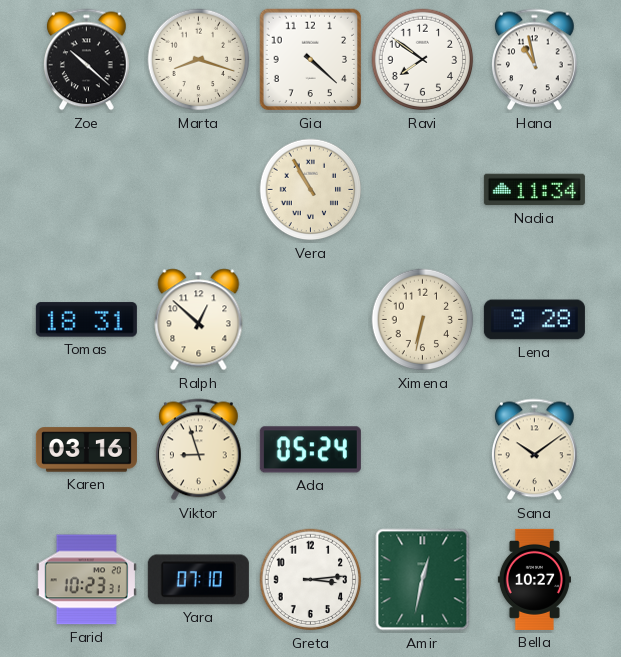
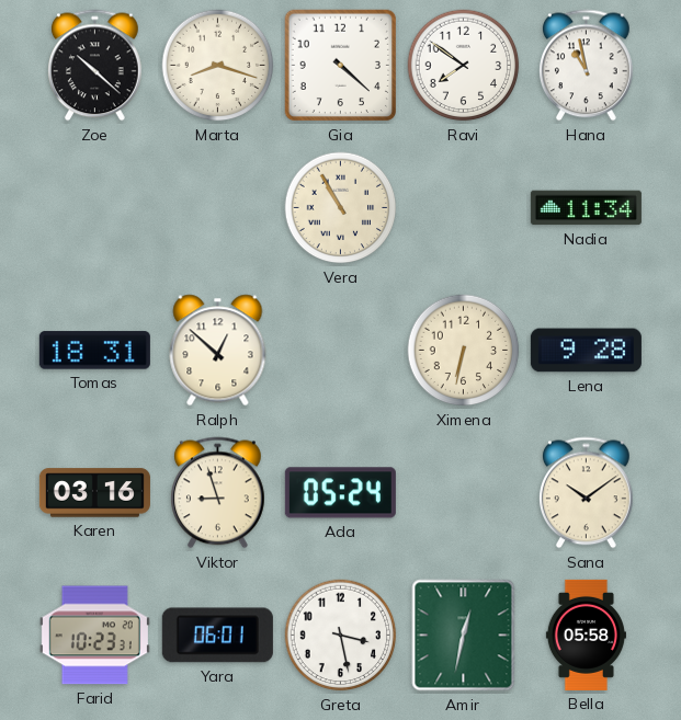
Yara: 07:10 -> 06:01 (217, 636)
Greta: 3:14 -> 3:28 (341, 636)
Bella: 10:27 -> 05:58 (586, 635)
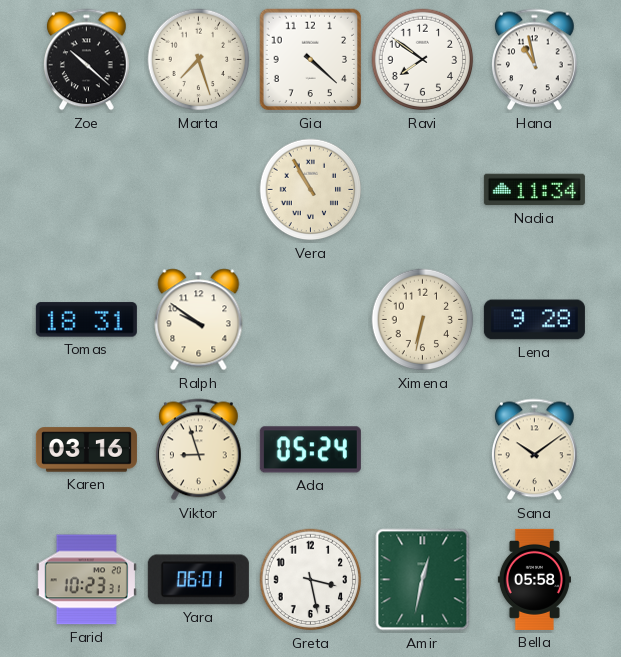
Marta: 8:18 -> 7:27 (199, 60)
Ralph: 12:52 -> 9:51 (199, 320)
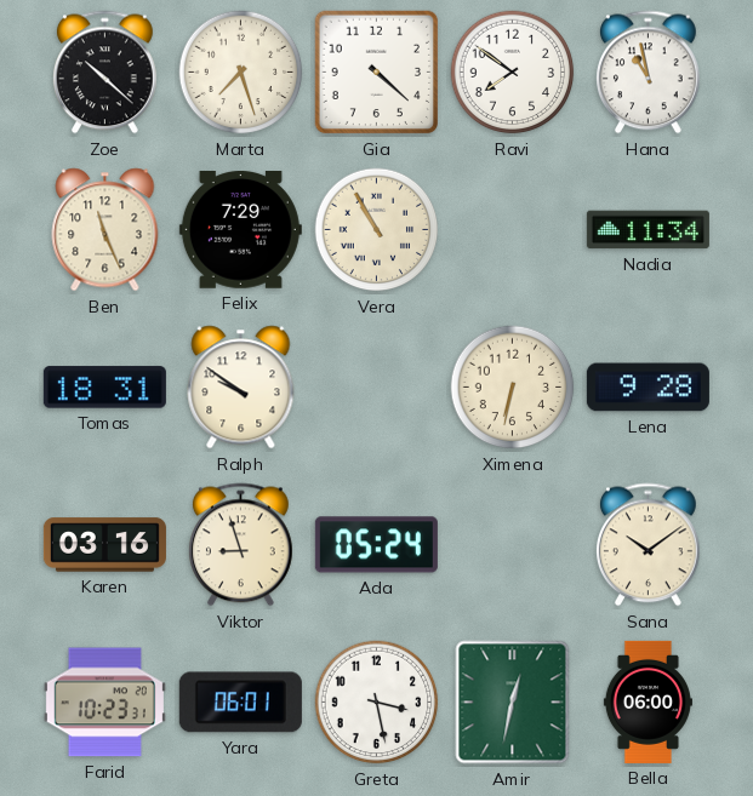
Ben: none -> 11:26 (105, 230)
Felix: none -> 7:29 (240, 230)
Bella: 05:58 -> 06:00 (648, 701)
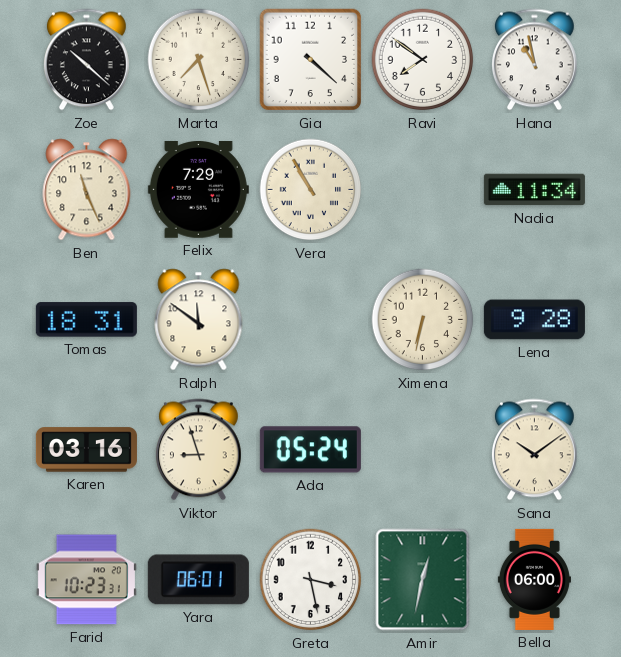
Ralph: 9:51 -> 11:51 (199, 320)
